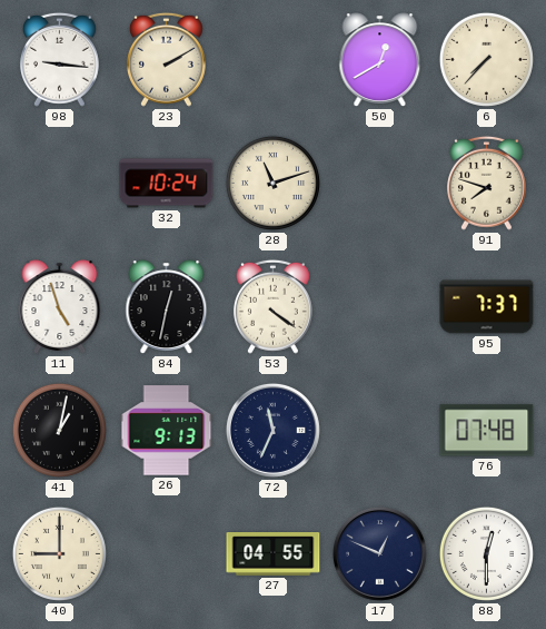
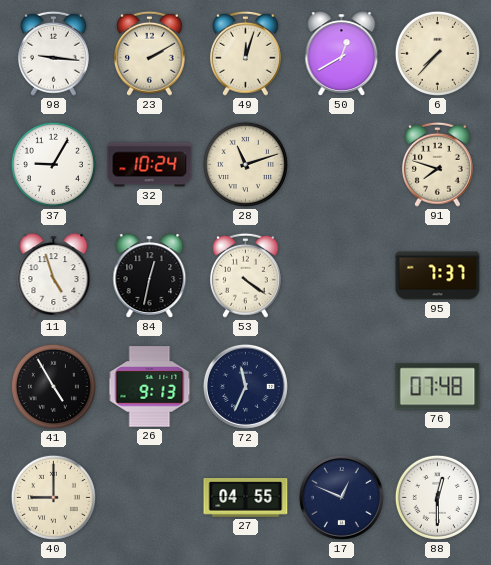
49: none -> 12:03 (245, 53)
37: none -> 9:05 (53, 164)
41: 1:02 -> 4:55 (53, 386)
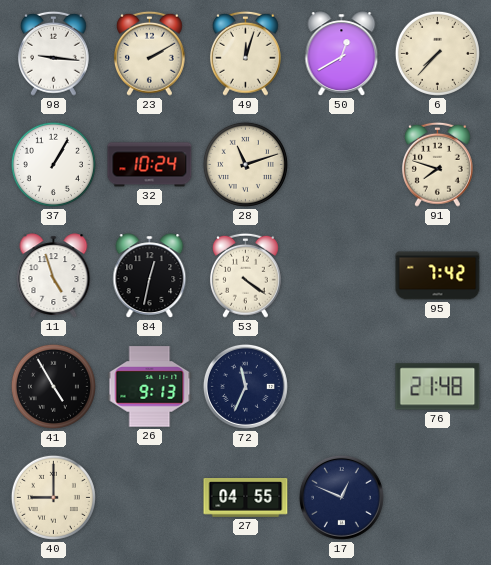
37: 9:05 -> 1:05 (53, 164)
95: 7:37 -> 7:42 (438, 276)
76: 07:48 -> 21:48 (438, 387)
88: 12:30 -> none (437, 497)
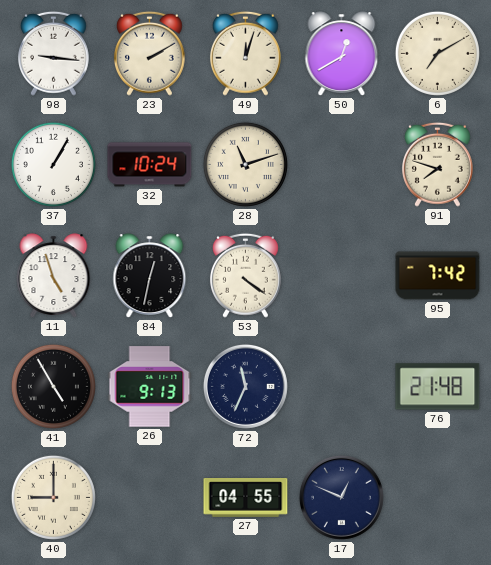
6: 7:37 -> 7:10 (437, 53)
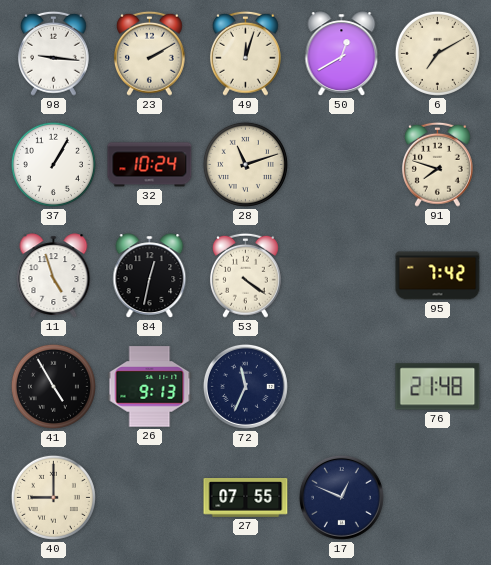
27: 04:55 -> 07:55 (246, 498)
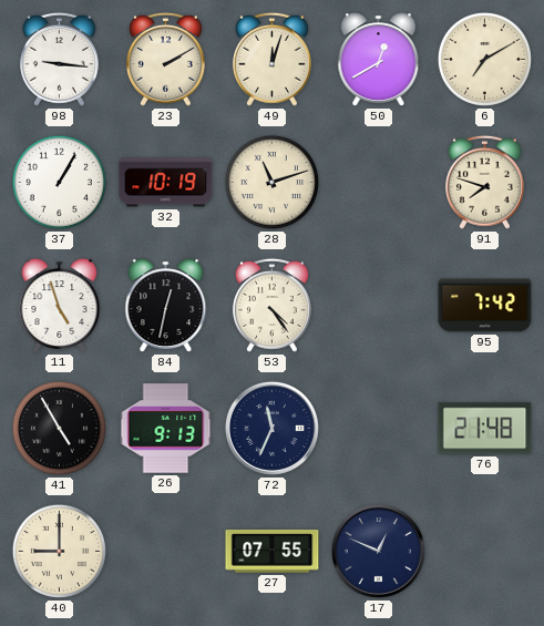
32: 10:24 -> 10:19 (166, 183)
53: 4:21 -> 4:24 (271, 305)
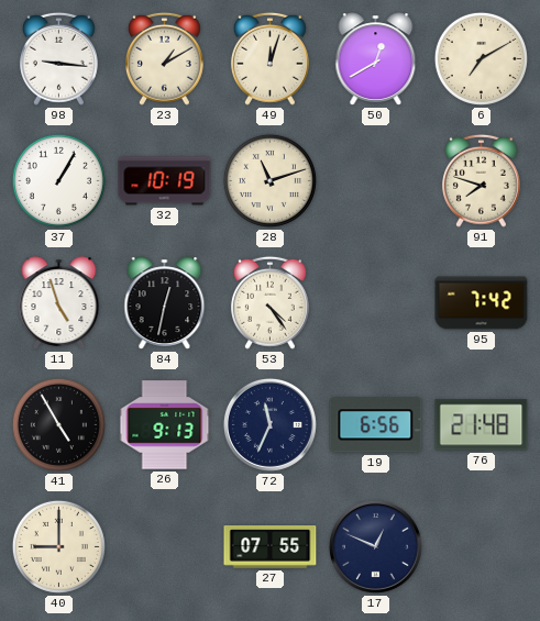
23: 2:10 -> 1:10 (164, 58)
19: none -> 6:56 (376, 425)
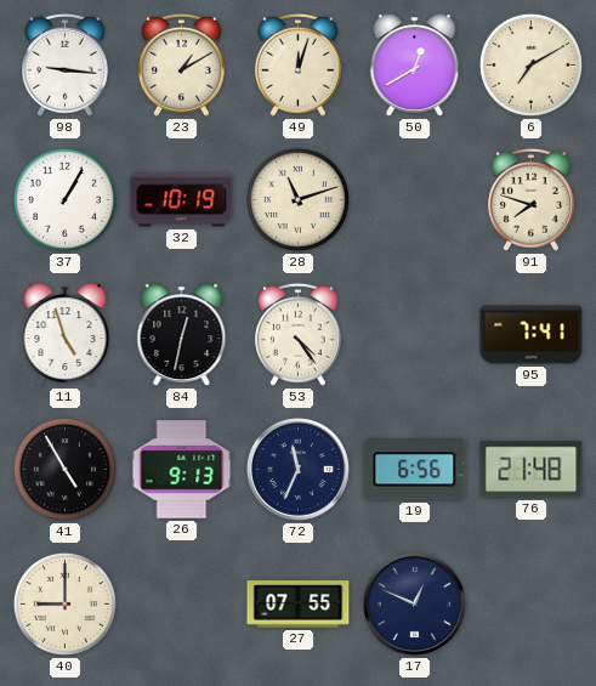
95: 7:42 -> 7:41 (532, 335)
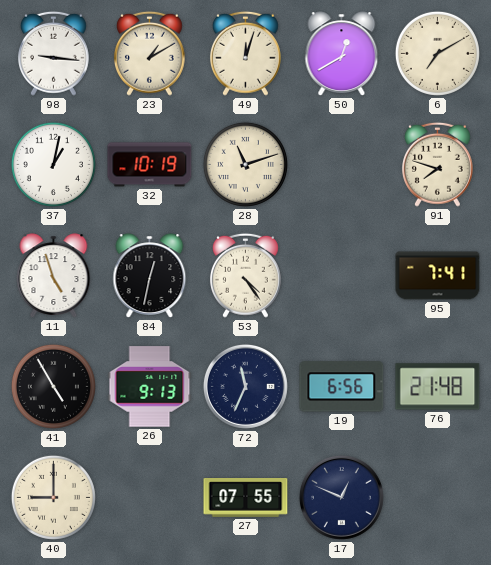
37: 1:05 -> 1:02 (53, 164)
